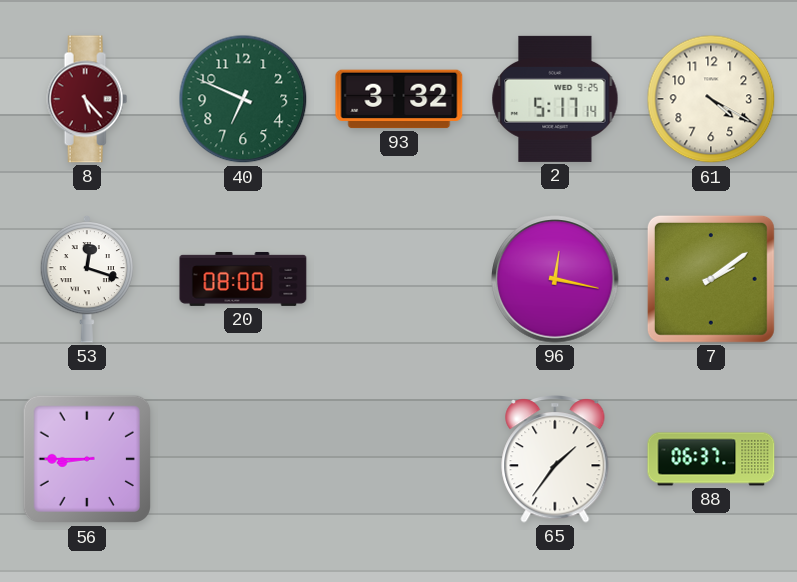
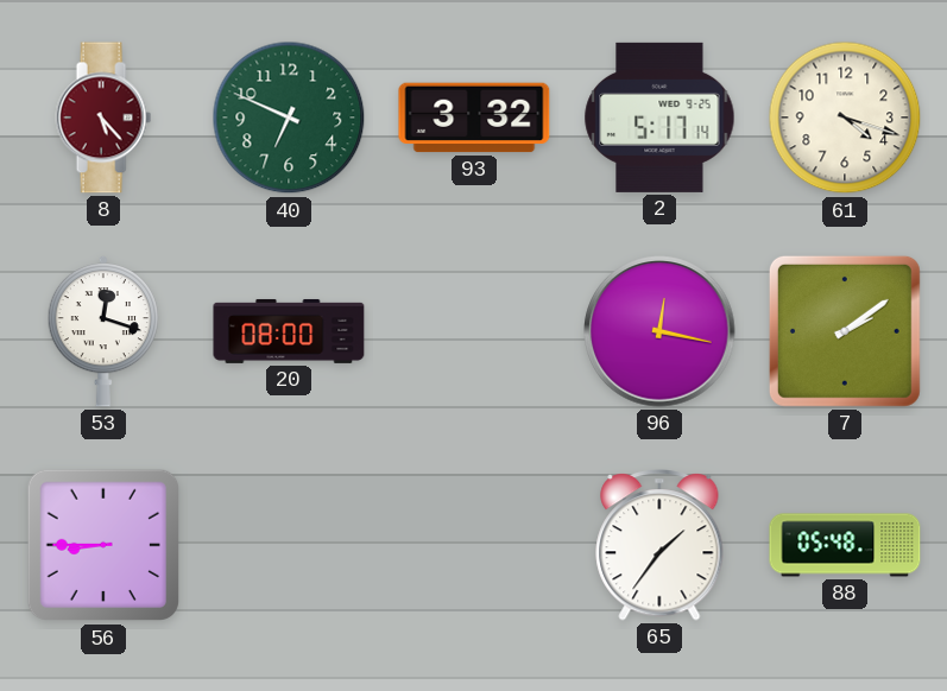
61: 4:20 -> 4:18 (845, 118)
88: 06:37 -> 05:48 (845, 545)
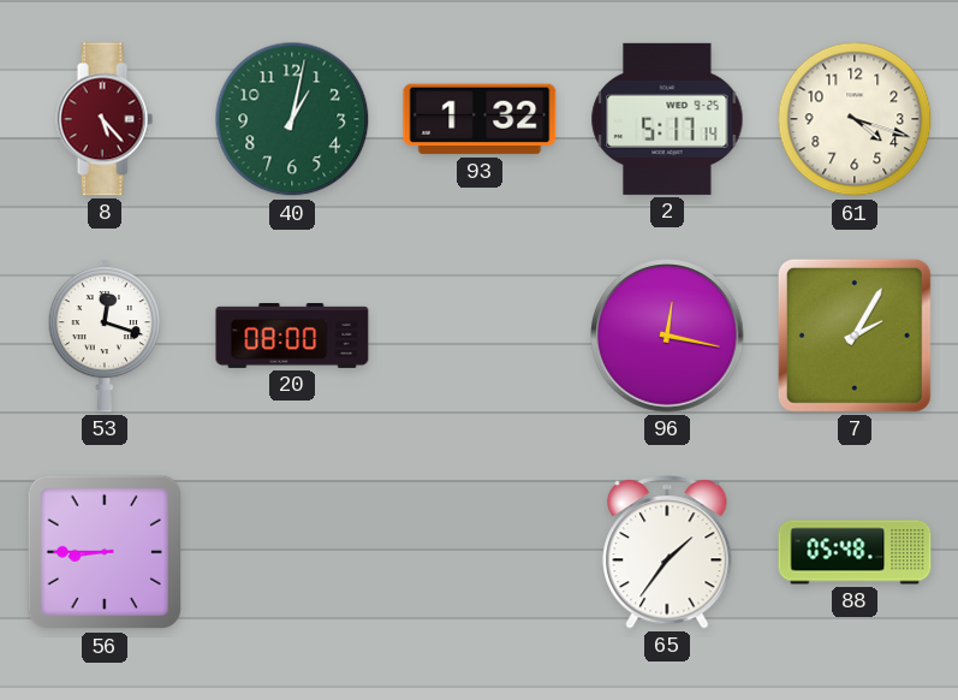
40: 6:49 -> 1:02 (292, 119)
93: 3:32 -> 1:32 (480, 119)
7: 2:09 -> 2:05 (855, 336)
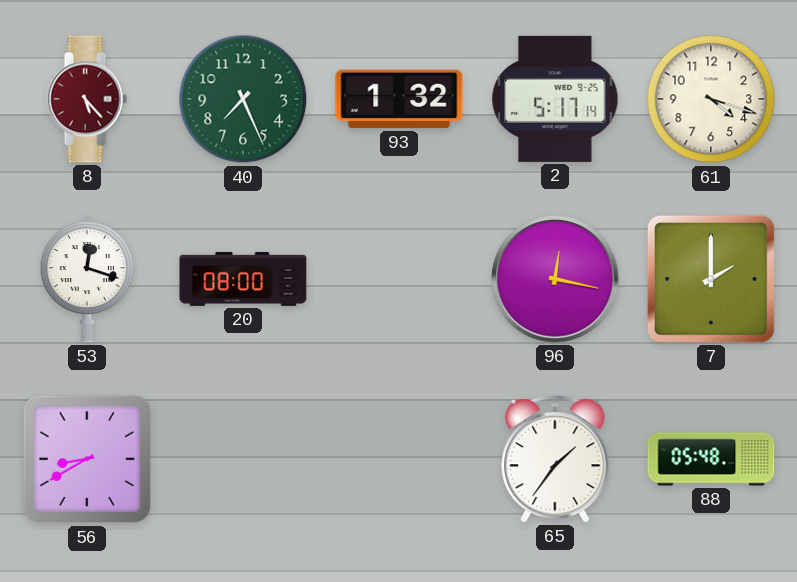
40: 1:02 -> 7:26 (243, 99)
7: 2:05 -> 2:00 (711, 279)
56: 8:45 -> 8:40 (87, 459)
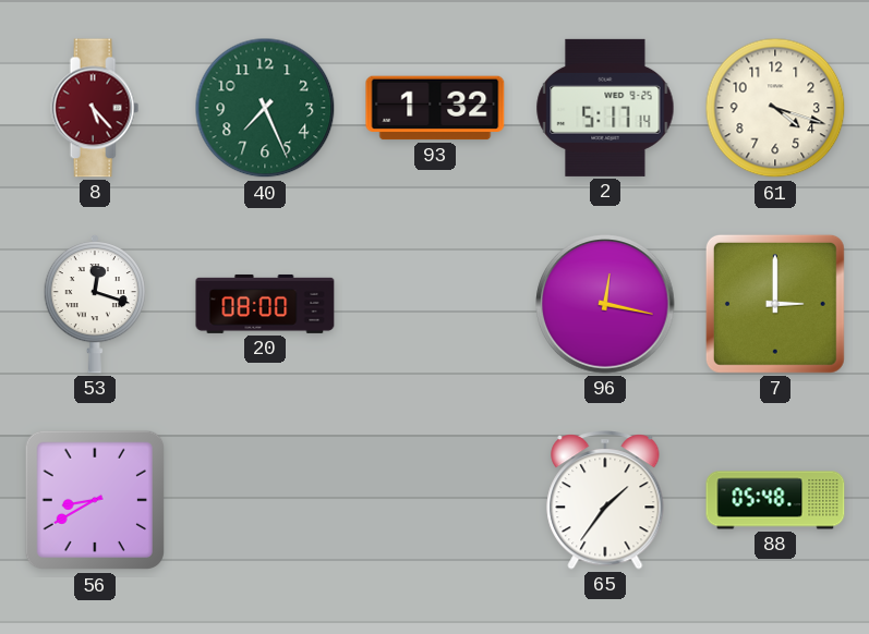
7: 2:00 -> 3:00 (775, 304)
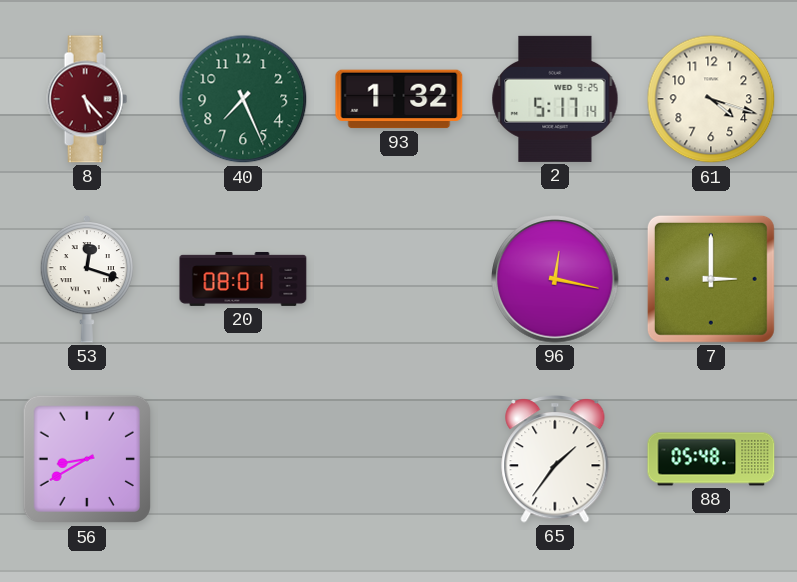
20: 08:00 -> 08:01 (243, 279)
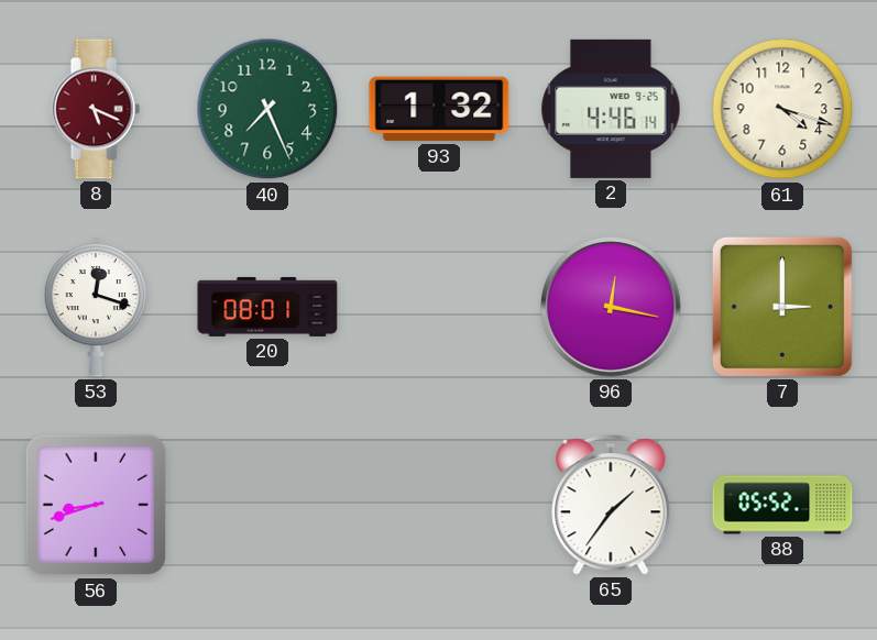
8: 5:23 -> 5:19 (96, 109)
2: 5:17 -> 4:46 (611, 109)
56: 8:40 -> 8:42 (96, 505)
88: 05:48 -> 05:52 (782, 505)
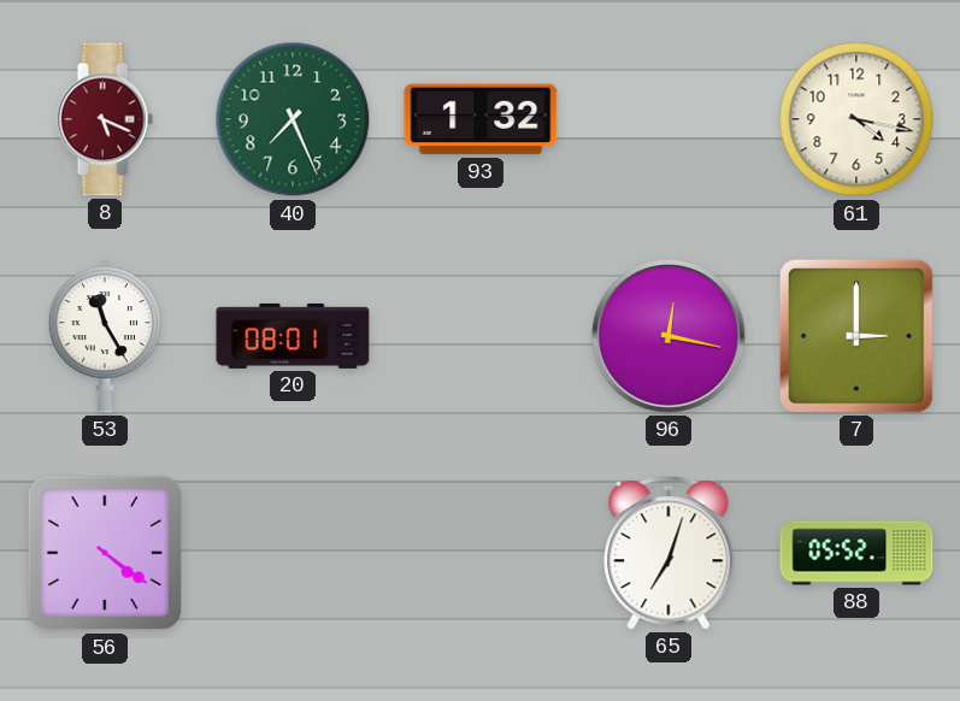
2: 4:46 -> none (611, 109)
61: 4:18 -> 4:17 (856, 119)
53: 12:18 -> 11:25 (104, 336)
56: 8:42 -> 4:21 (105, 553)
65: 1:36 -> 7:03 (669, 554)
